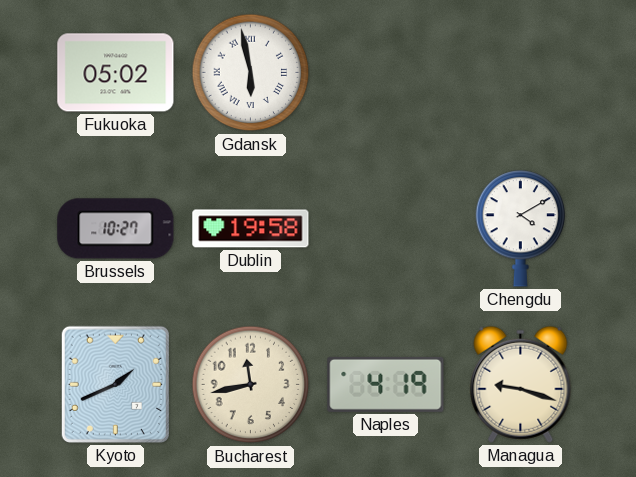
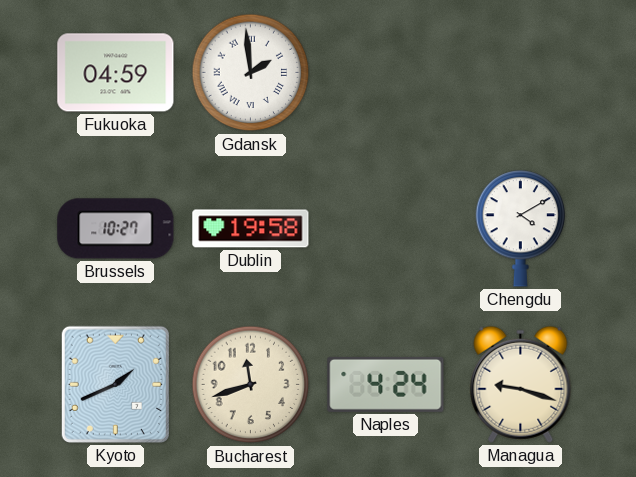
Fukuoka: 05:02 -> 04:59 (116, 73)
Gdansk: 5:58 -> 1:59 (251, 73)
Bucharest: 11:43 -> 11:42 (251, 385)
Naples: 4:19 -> 4:24 (386, 384)
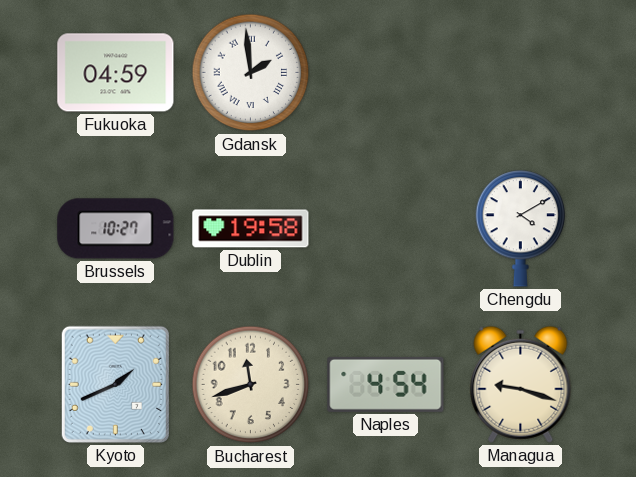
Naples: 4:24 -> 4:54 (386, 384)
